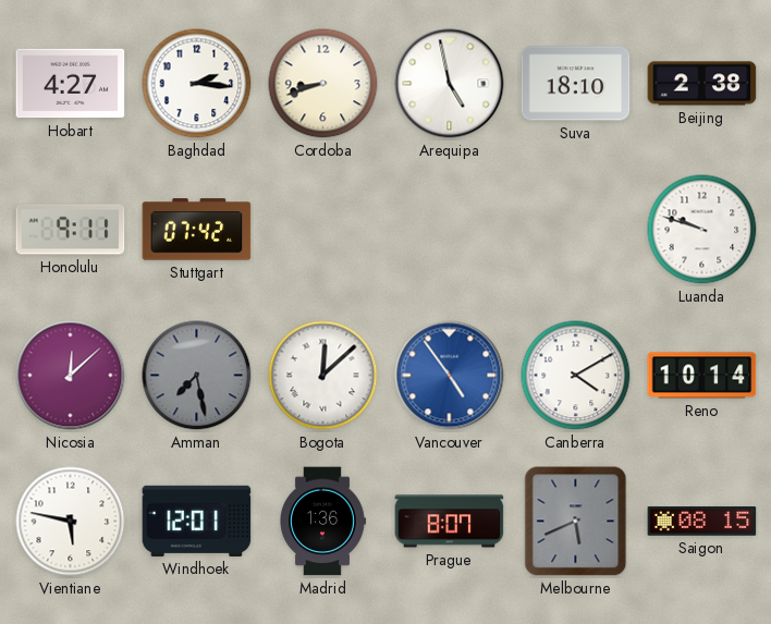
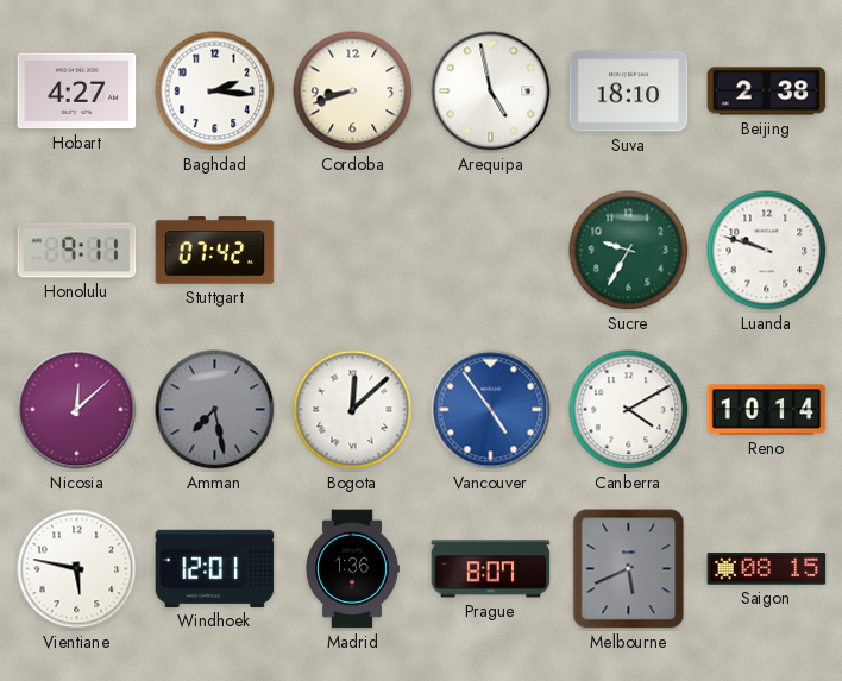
Sucre: none -> 9:35 (629, 251)
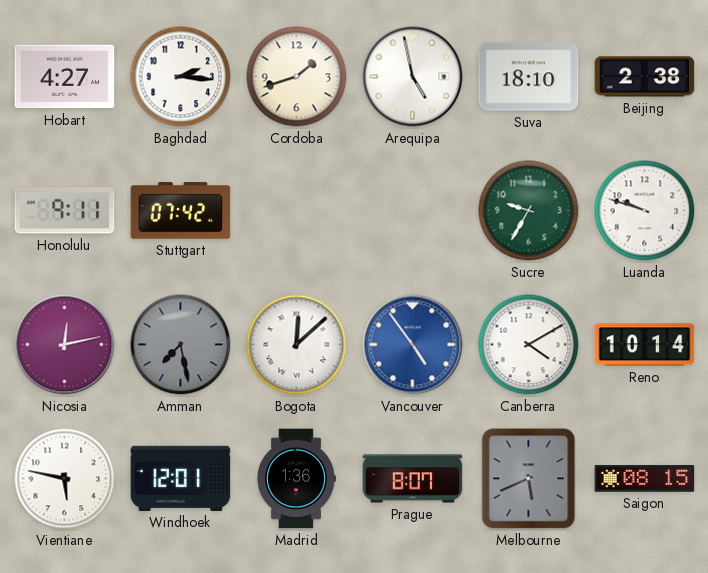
Cordoba: 8:42 -> 1:42 (297, 77)
Nicosia: 12:08 -> 12:13 (65, 345)
